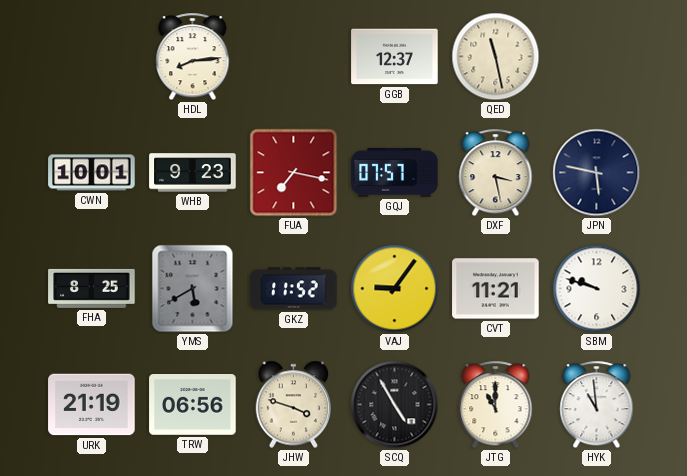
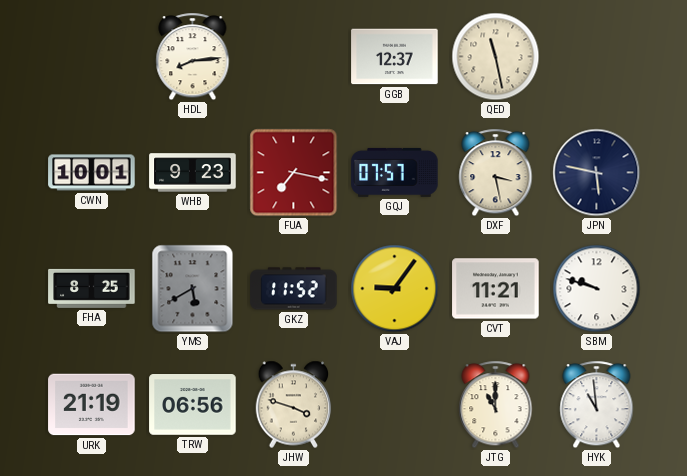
SCQ: 4:55 -> none (395, 405)
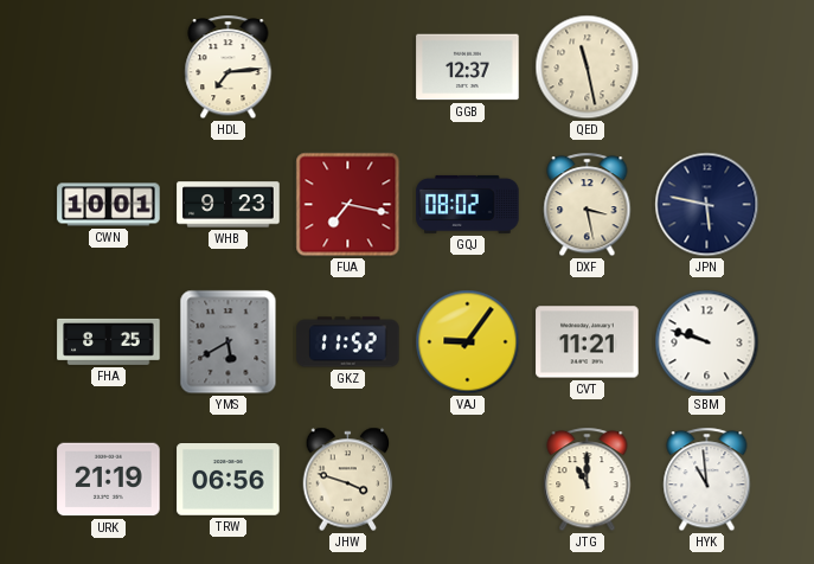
HDL: 8:14 -> 7:14 (229, 68)
GQJ: 07:57 -> 08:02 (468, 204)
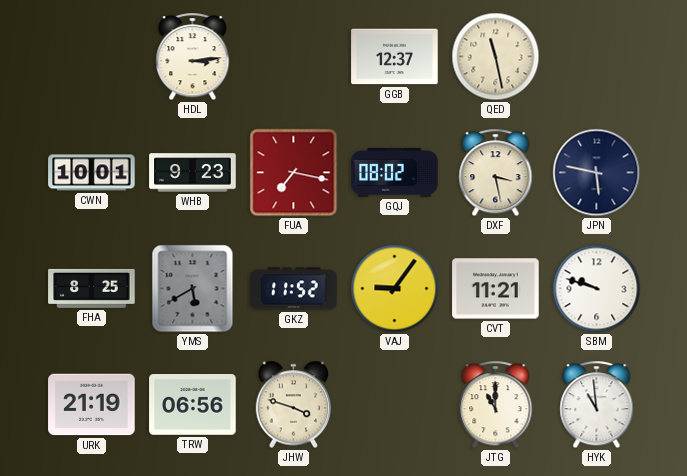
HDL: 7:14 -> 3:14 (193, 57)
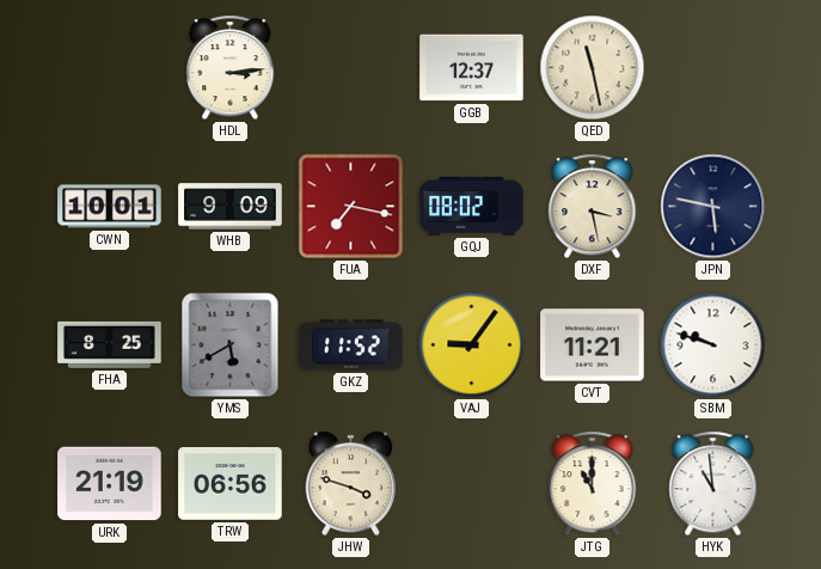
WHB: 9:23 -> 9:09 (231, 207)
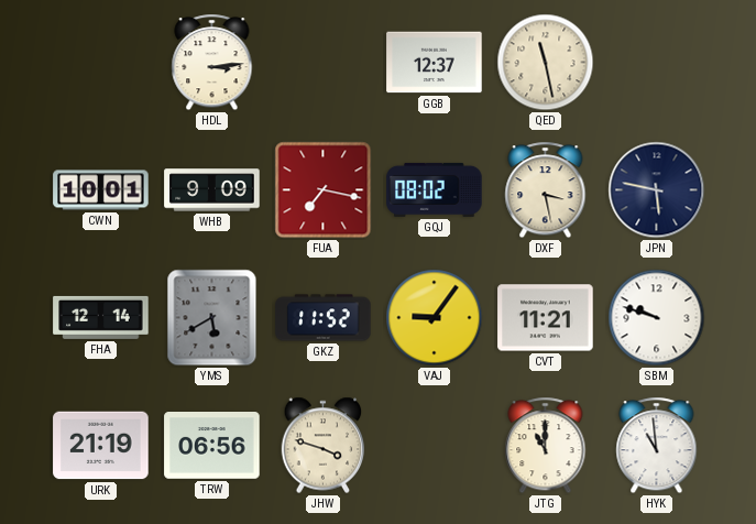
FHA: 8:25 -> 12:14 (101, 317)
